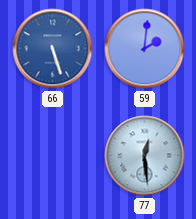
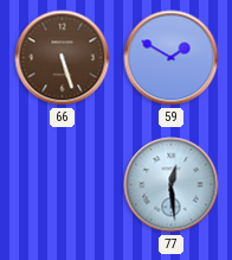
66 dial: blue -> brown (63, 58)
59: 2:01 -> 1:50 (172, 58)
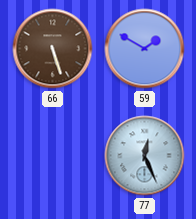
77: 12:29 -> 12:26 (145, 156)
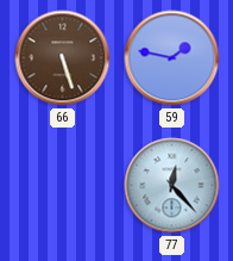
59: 1:50 -> 1:47 (172, 58)
77: 12:26 -> 12:23 (172, 186)
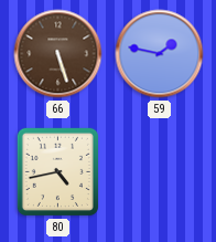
80: none -> 4:43 (57, 171)
77: 12:23 -> none (172, 186)
